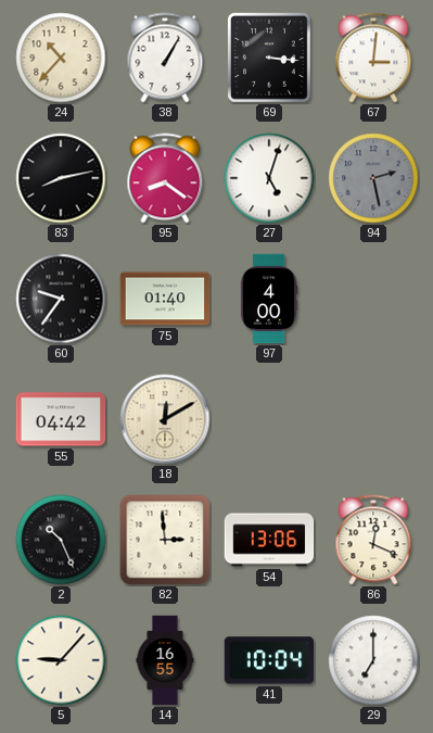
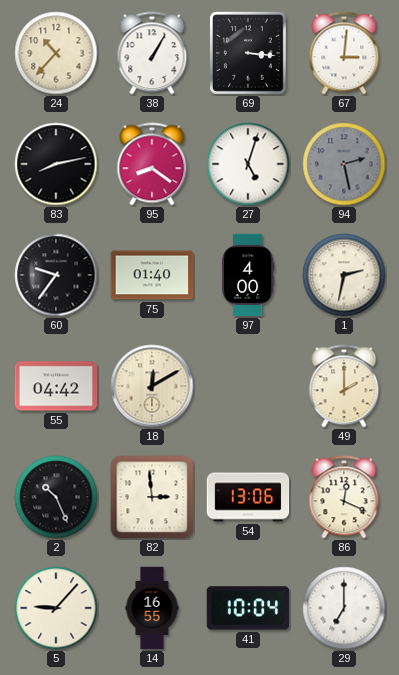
1: none -> 2:32 (344, 275)
49: none -> 2:00 (344, 386)
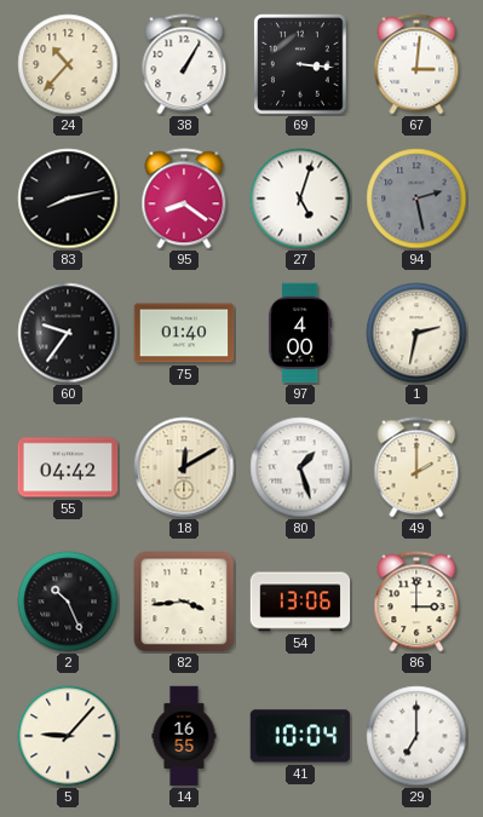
80: none -> 1:27 (300, 467)
82: 2:59 -> 3:44 (184, 602)
86: 12:19 -> 3:00 (416, 602)
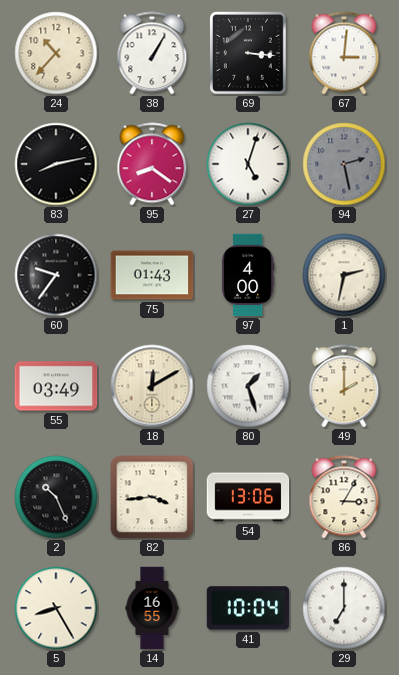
75: 01:40 -> 01:43 (152, 275)
55: 04:42 -> 03:49 (56, 386)
86: 3:00 -> 3:05 (344, 497)
5: 9:07 -> 8:25 (56, 608)
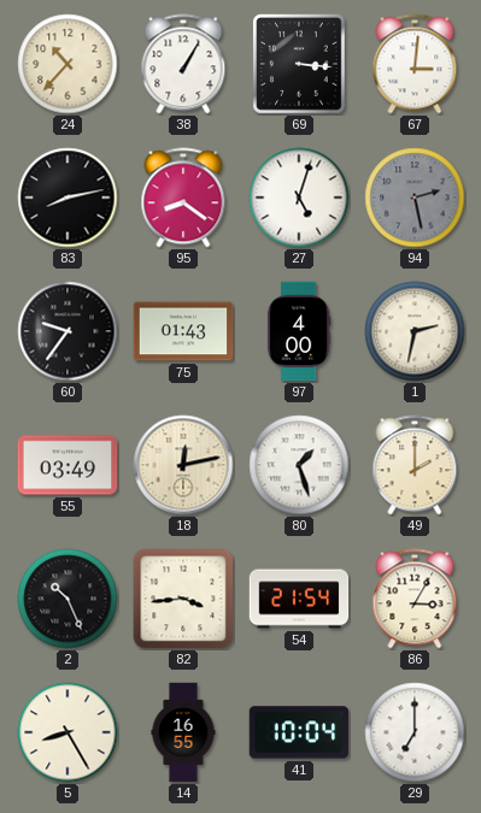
18: 12:10 -> 12:13 (183, 465)
54: 13:06 -> 21:54 (299, 599)
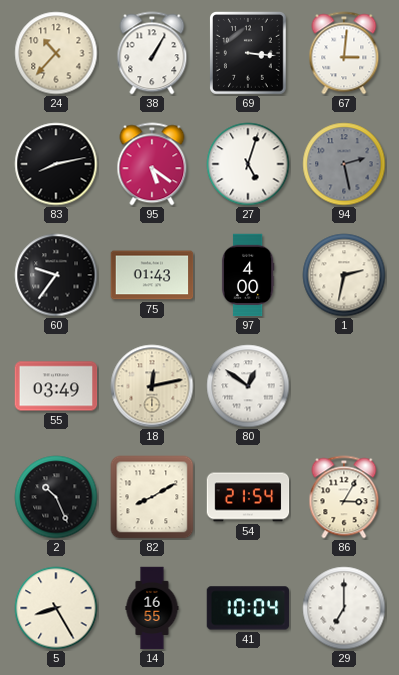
95: 8:21 -> 5:21 (152, 164)
80: 1:27 -> 12:51 (248, 386)
49: 2:00 -> none (415, 465)
82: 3:44 -> 8:10 (152, 497)
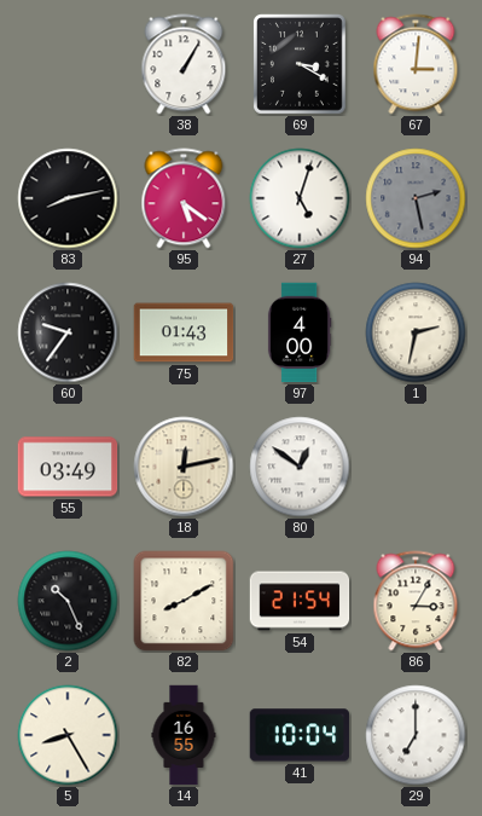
24: 10:37 -> none (56, 53)
69: 3:16 -> 3:20 (301, 65)
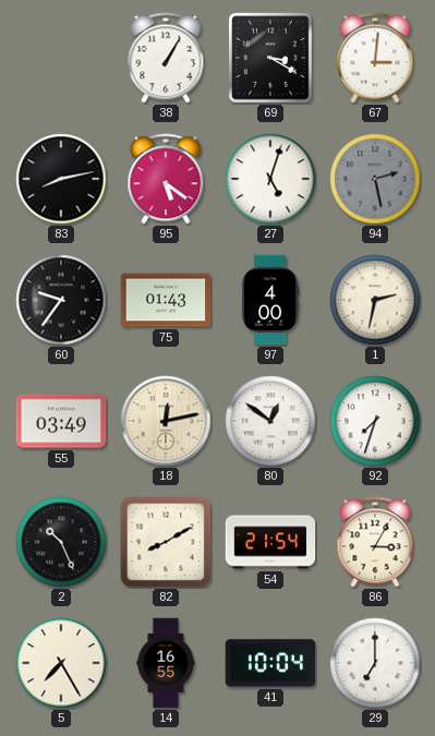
92: none -> 7:33 (375, 421)
5: 8:25 -> 7:25 (61, 663)
